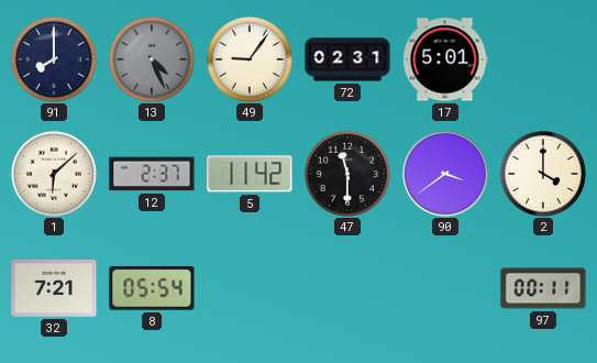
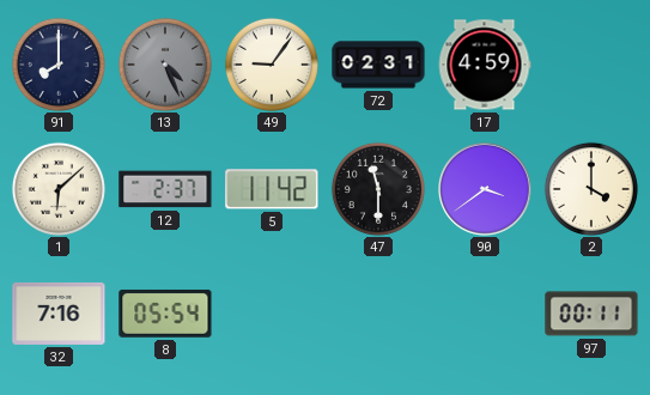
17: 5:01 -> 4:59 (485, 65)
32: 7:21 -> 7:16 (59, 314)
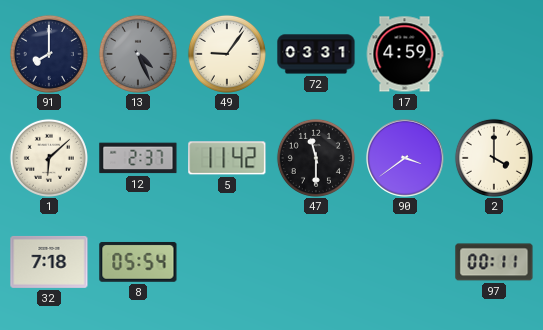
72: 02:31 -> 03:31 (316, 54)
32: 7:16 -> 7:18 (49, 262)
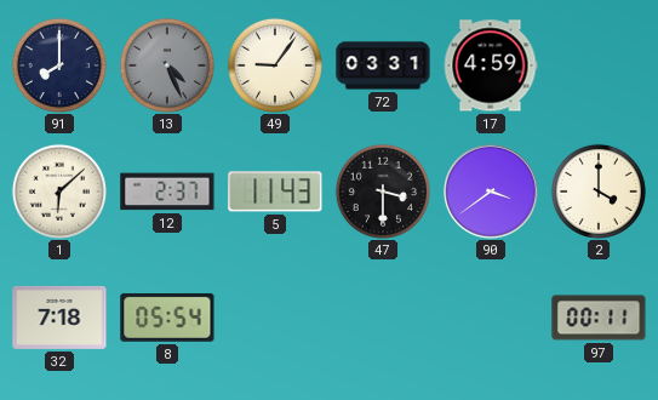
5: 11:42 -> 11:43 (275, 192)
47: 11:30 -> 3:30 (383, 192)
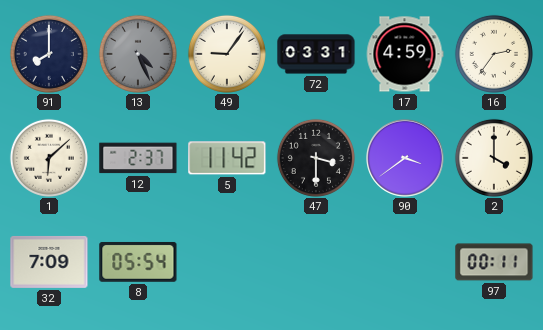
16: none -> 2:36 (494, 54)
5: 11:43 -> 11:42 (227, 158)
32: 7:18 -> 7:09 (49, 262)
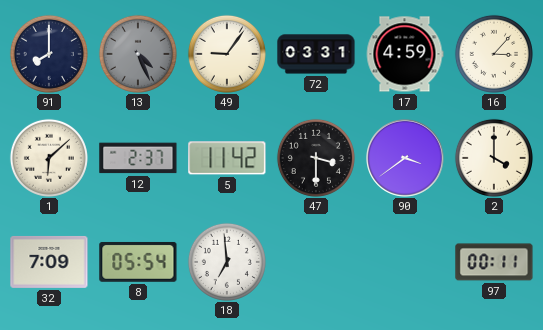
16: 2:36 -> 3:07 (494, 54)
18: none -> 6:59 (227, 262)
